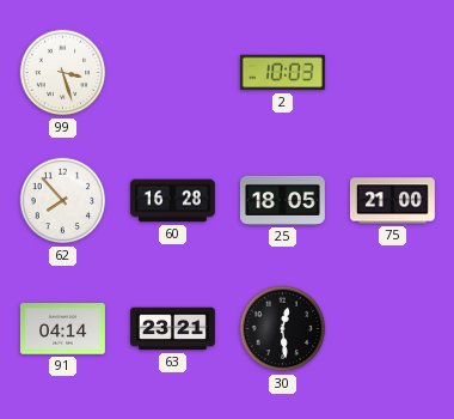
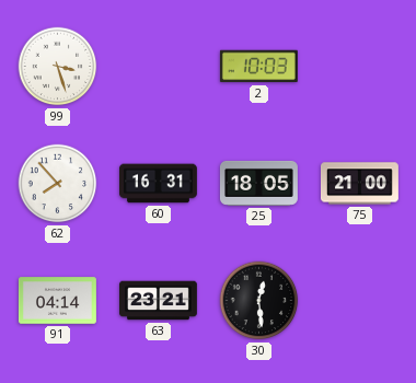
60: 16:28 -> 16:31 (159, 184)
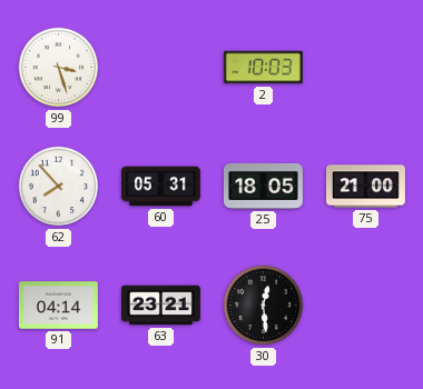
60: 16:31 -> 05:31 (161, 187)
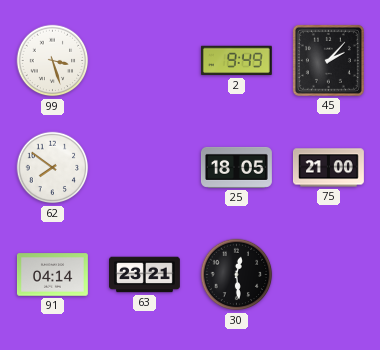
2: 10:03 -> 9:49 (236, 61)
45: none -> 2:07 (328, 60)
62: 7:53 -> 7:51 (53, 168)
60: 05:31 -> none (161, 187)
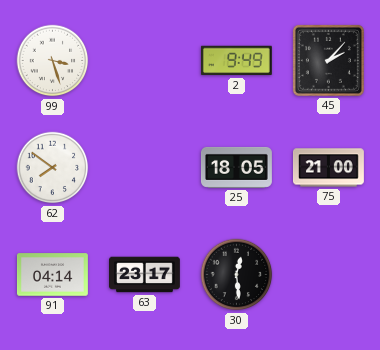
63: 23:21 -> 23:17 (145, 275)
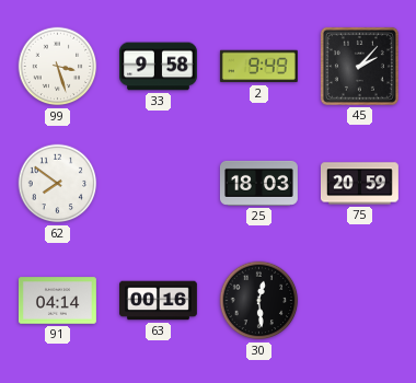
33: none -> 9:58 (159, 67)
25: 18:05 -> 18:03 (258, 183)
75: 21:00 -> 20:59 (360, 184)
63: 23:17 -> 00:16 (159, 301)
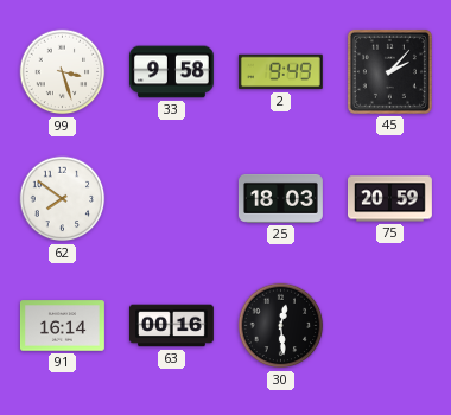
91: 04:14 -> 16:14 (62, 326)
